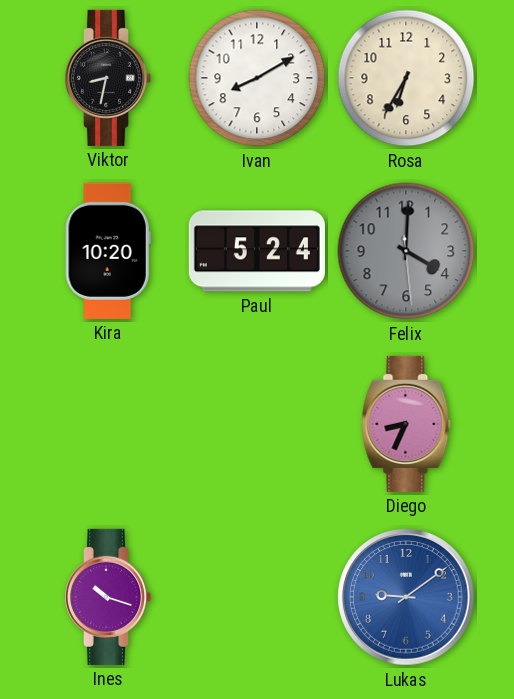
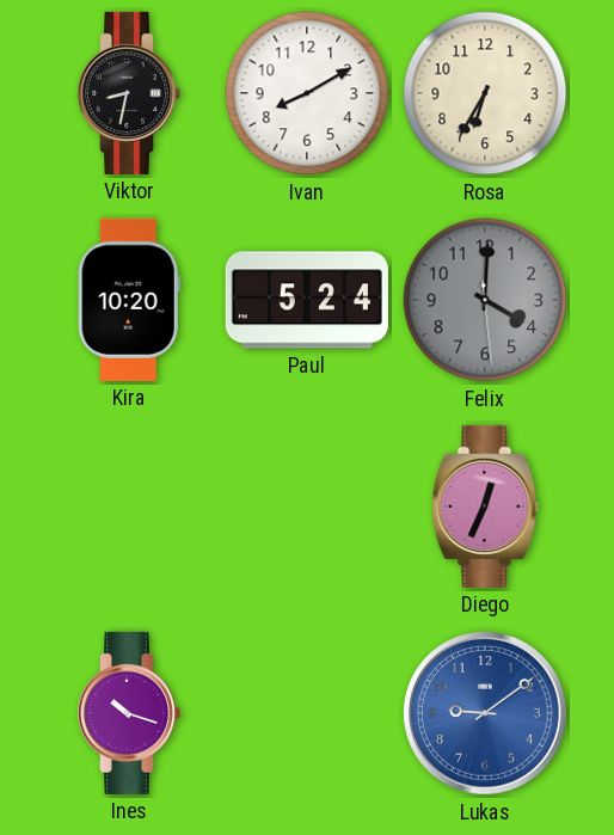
Diego: 8:34 -> 12:34 (485, 506)
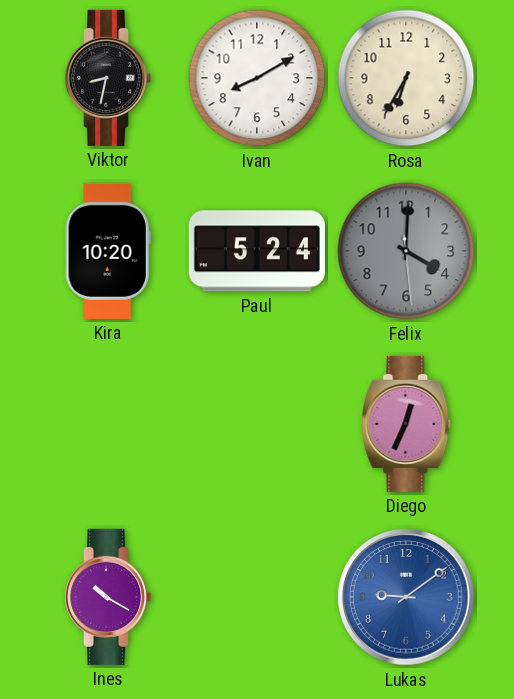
Ines: 10:18 -> 10:20 (108, 597)
